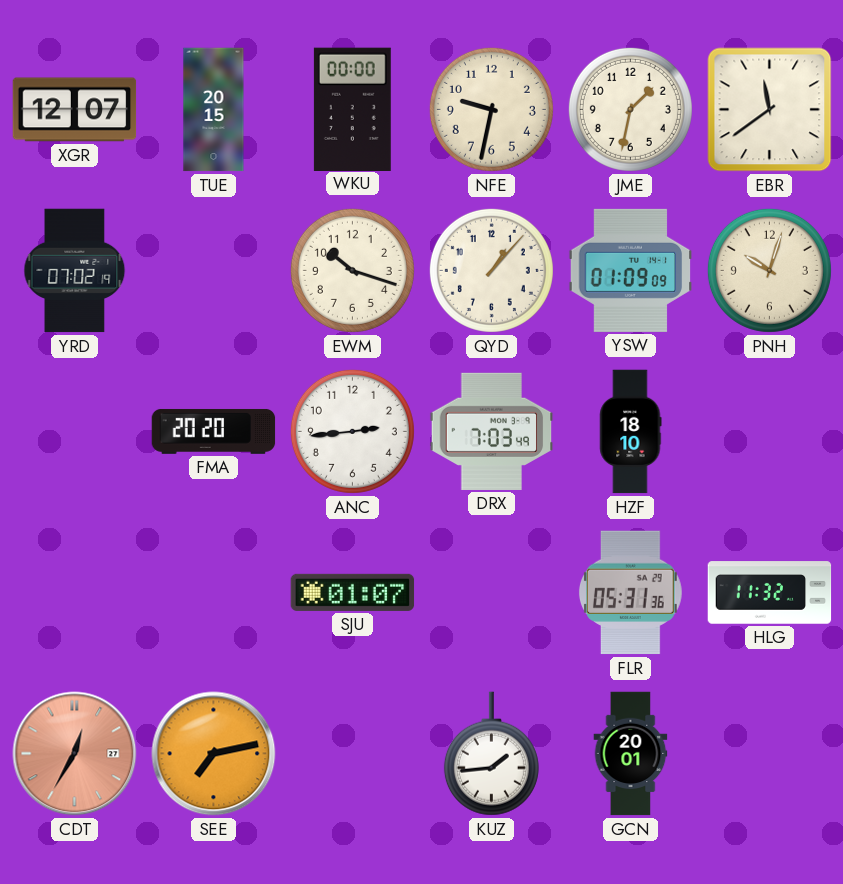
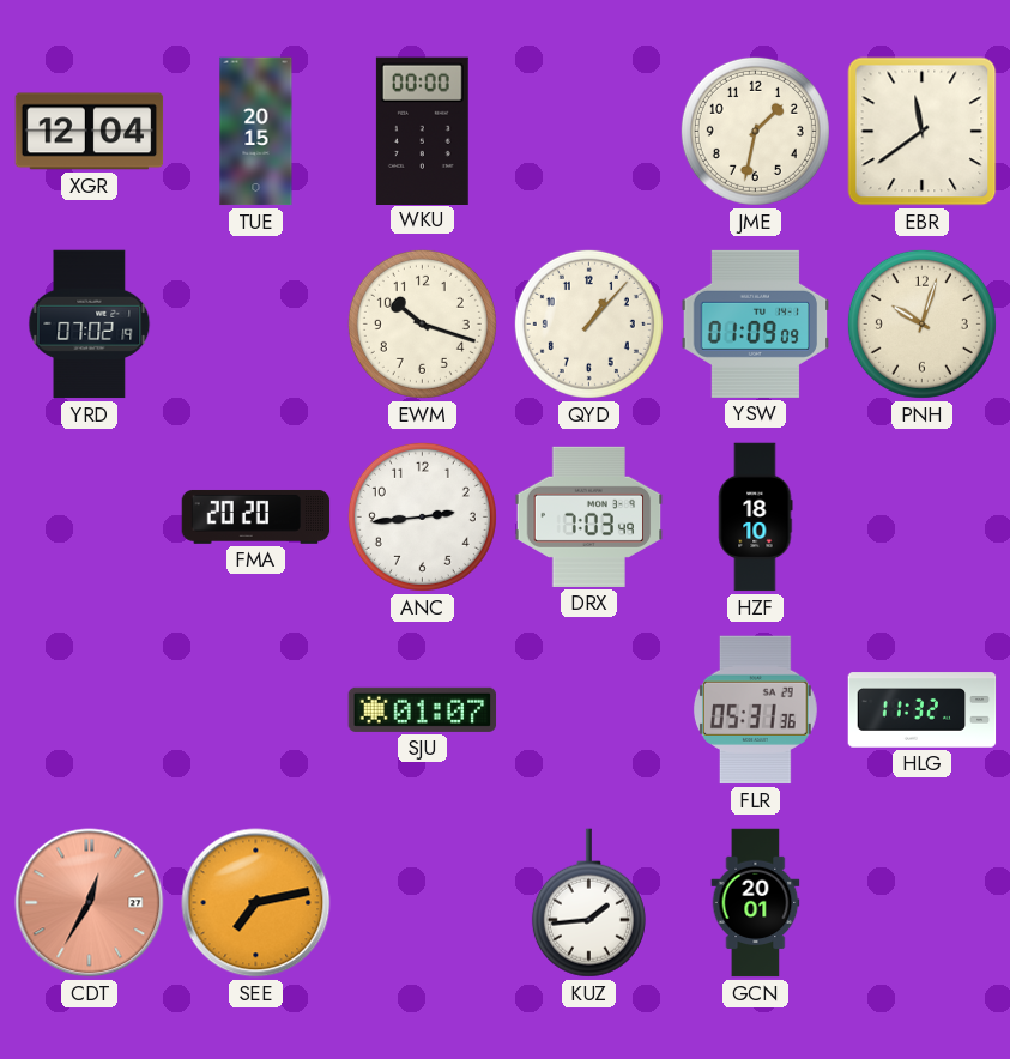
XGR: 12:07 -> 12:04 (90, 132)
NFE: 9:32 -> none (491, 109)
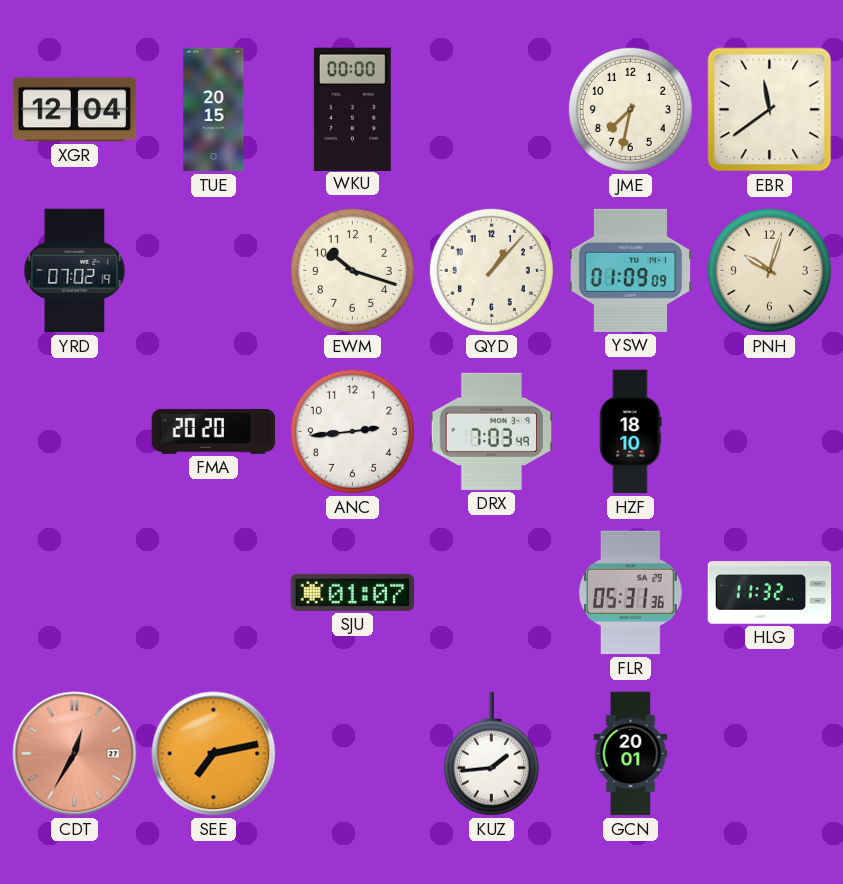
JME: 1:32 -> 7:32 (630, 109)
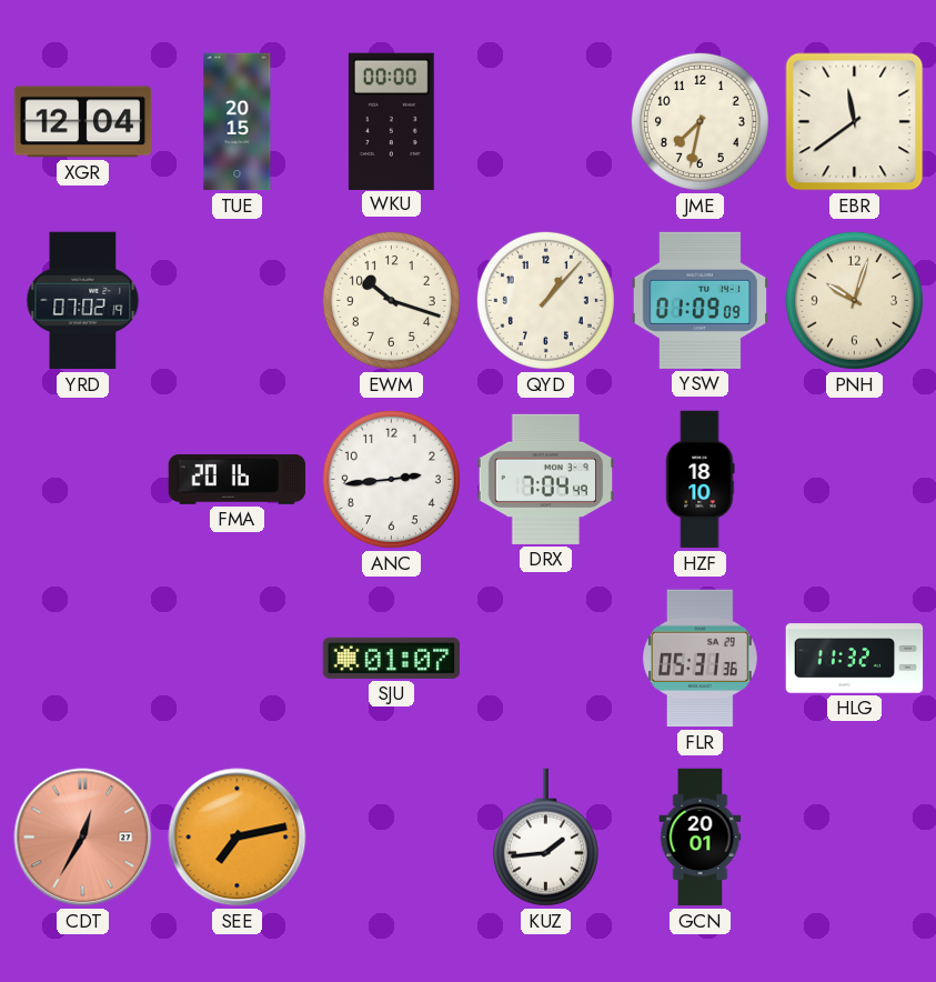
FMA: 20:20 -> 20:16 (238, 479)
DRX: 7:03 -> 7:04 (546, 479)
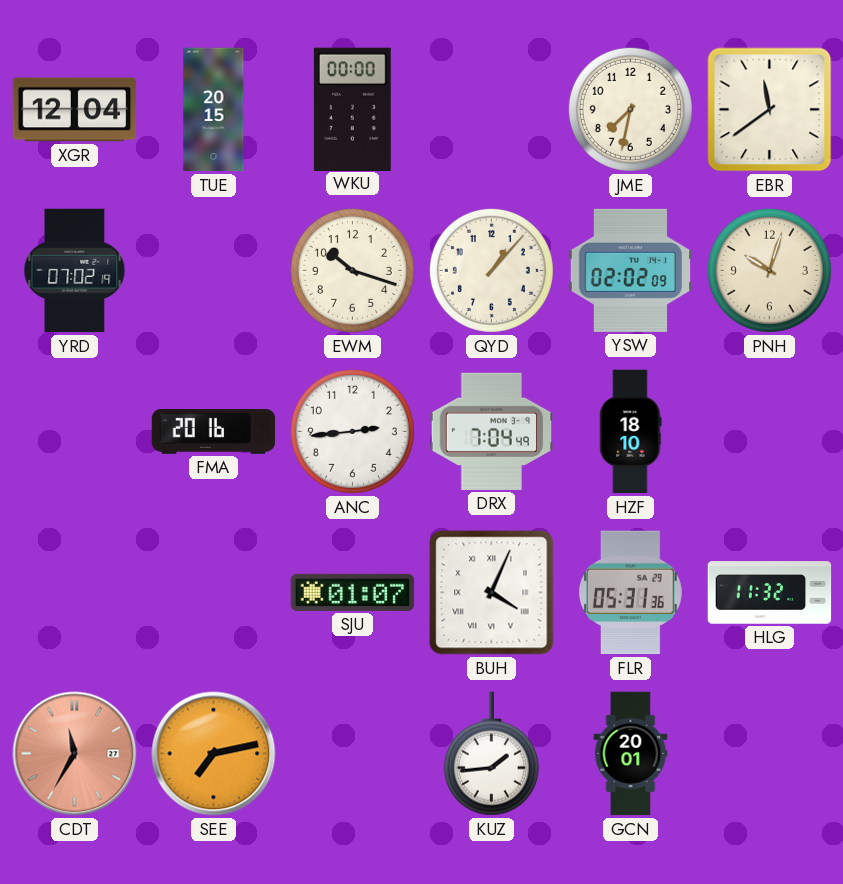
YSW: 01:09 -> 02:02 (631, 270)
BUH: none -> 4:04 (492, 593)
CDT: 12:35 -> 11:35 (75, 754)
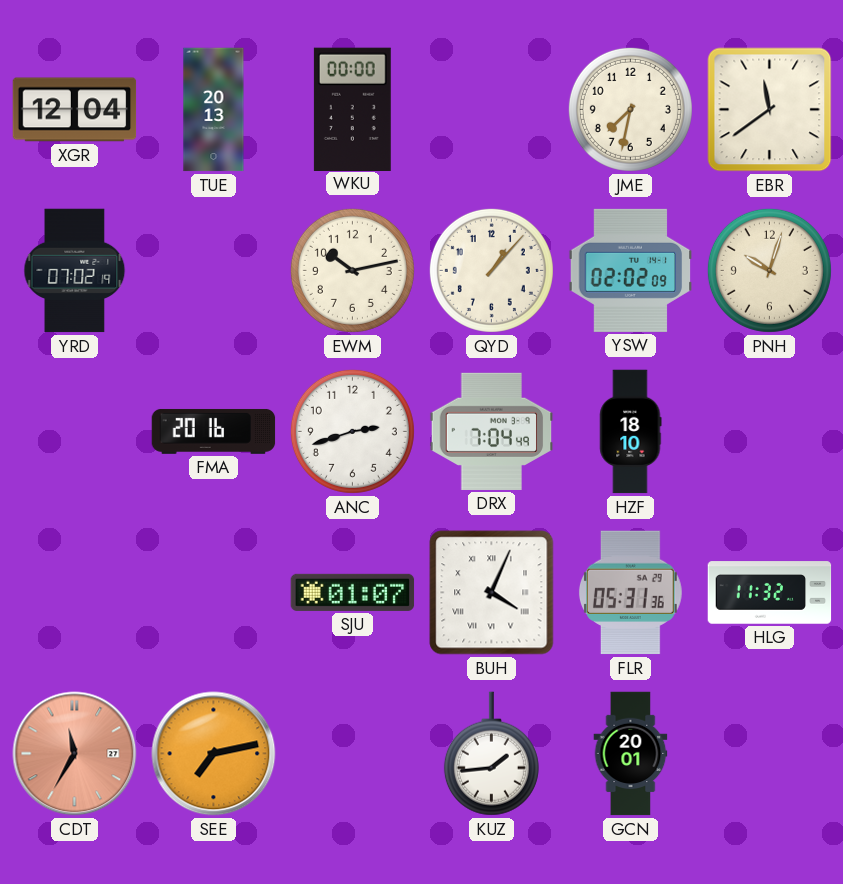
TUE: 20:15 -> 20:13 (214, 110)
EWM: 10:18 -> 10:13 (352, 270)
ANC: 2:44 -> 2:42 (352, 431)
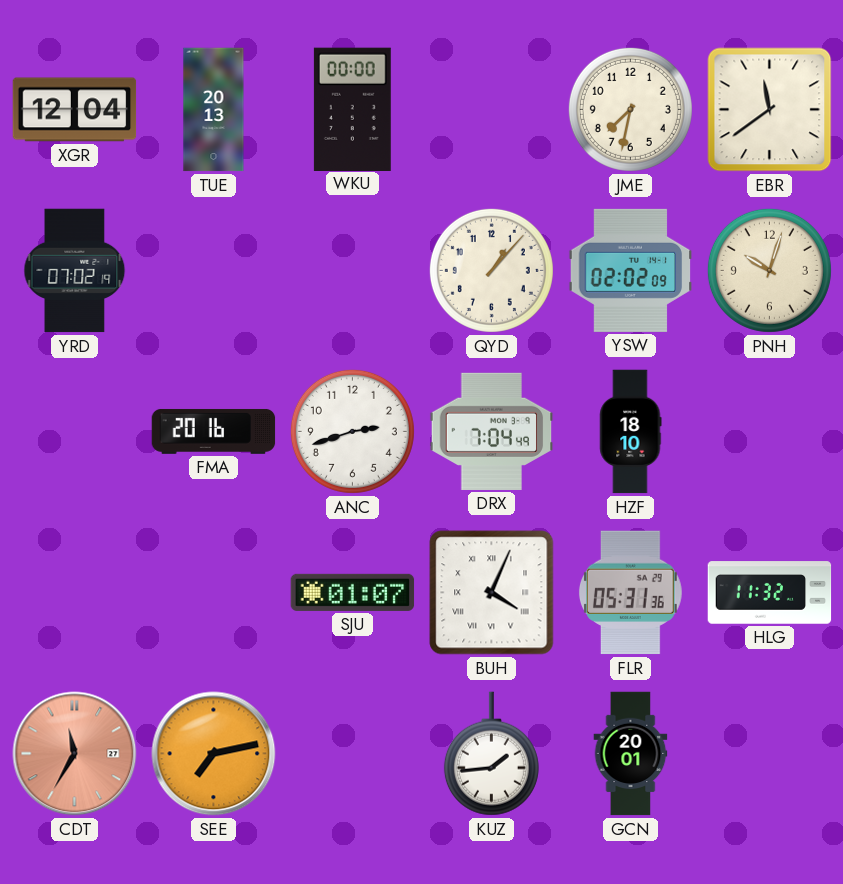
EWM: 10:13 -> none (352, 270)
